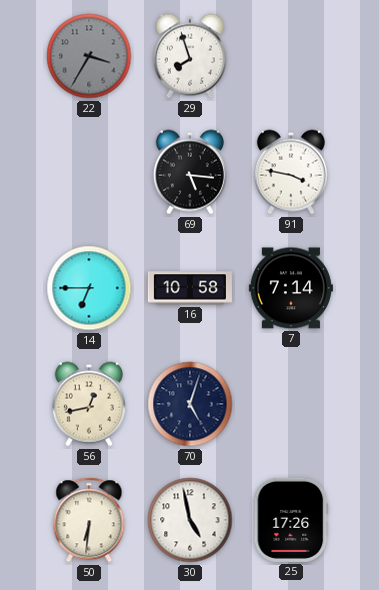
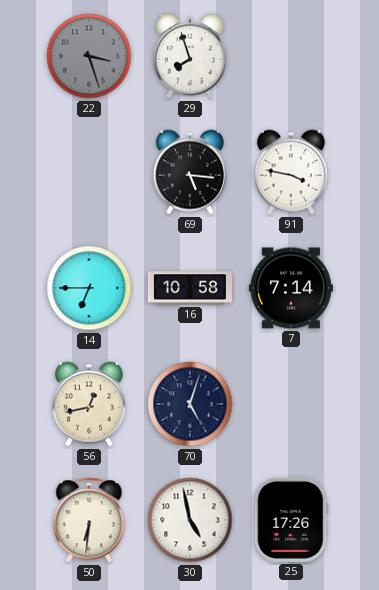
22: 3:35 -> 3:27 (89, 56)
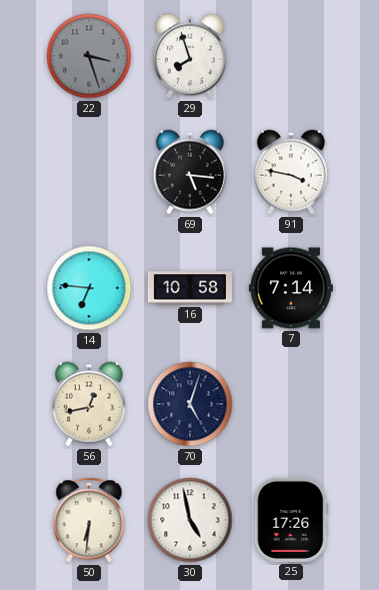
14: 6:45 -> 6:46 (89, 288)
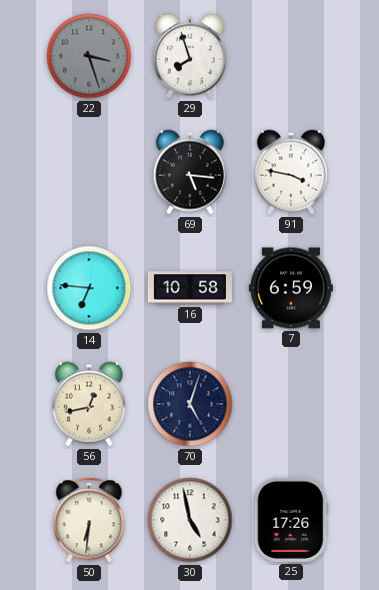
7: 7:14 -> 6:59 (291, 288)
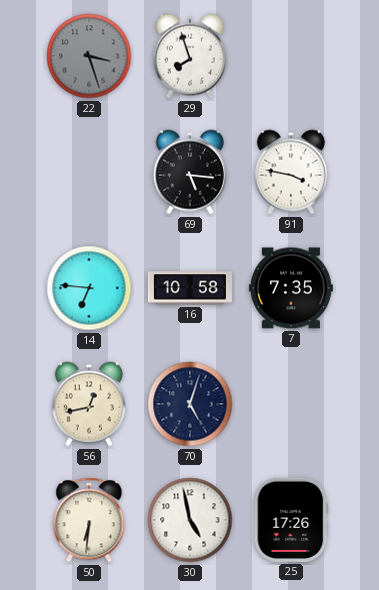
7: 6:59 -> 7:35 (291, 288)
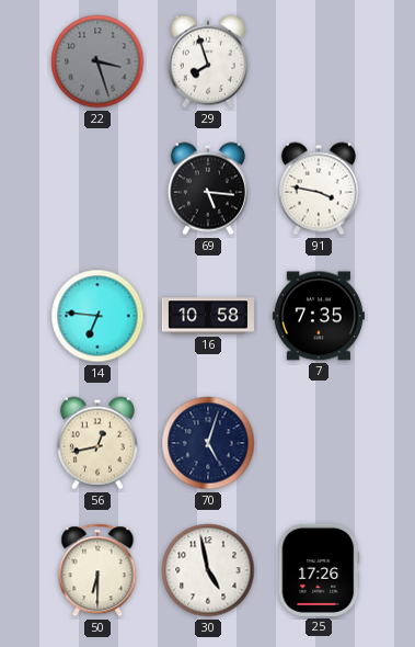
50: 6:31 -> 6:30 (97, 570)
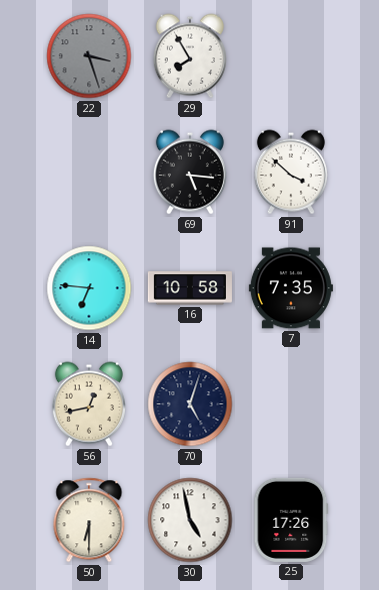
29: 7:57 -> 7:55 (190, 56)
91: 3:47 -> 3:52 (291, 172)
